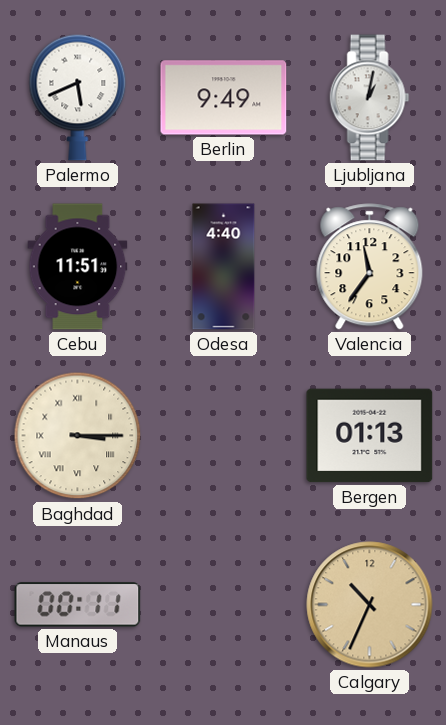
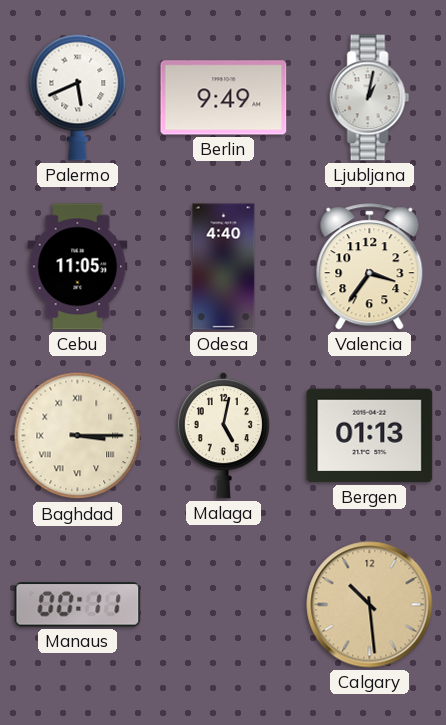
Cebu: 11:51 -> 11:05 (78, 267)
Valencia: 11:36 -> 3:36 (370, 267)
Malaga: none -> 5:02 (223, 436)
Calgary: 10:34 -> 10:29 (370, 605)
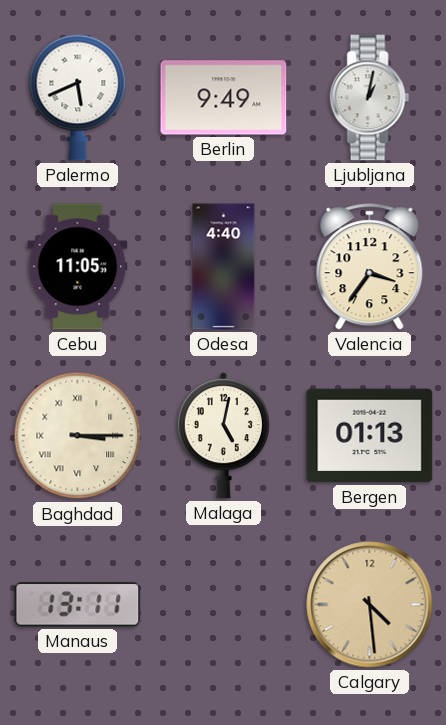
Manaus: 00:11 -> 13:11 (78, 605)
Calgary: 10:29 -> 4:29 (370, 605)
